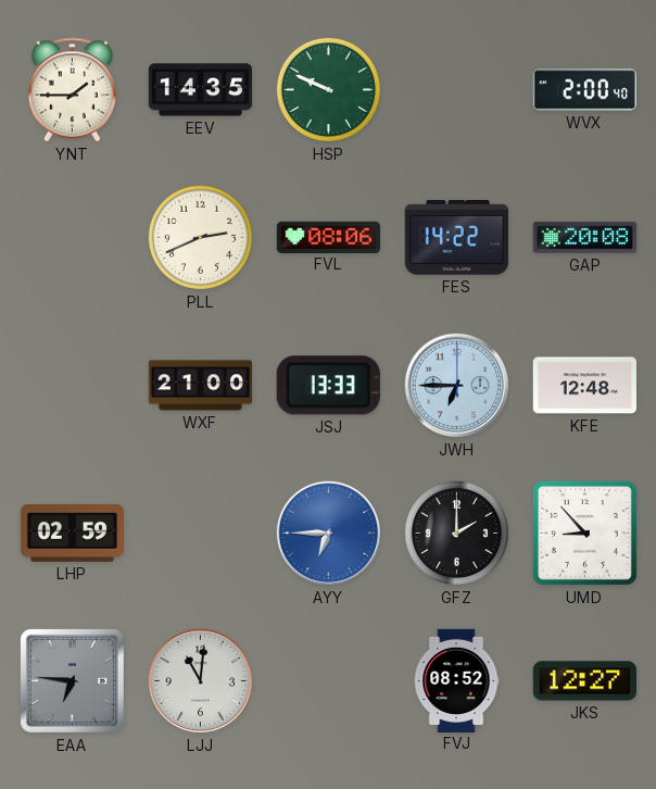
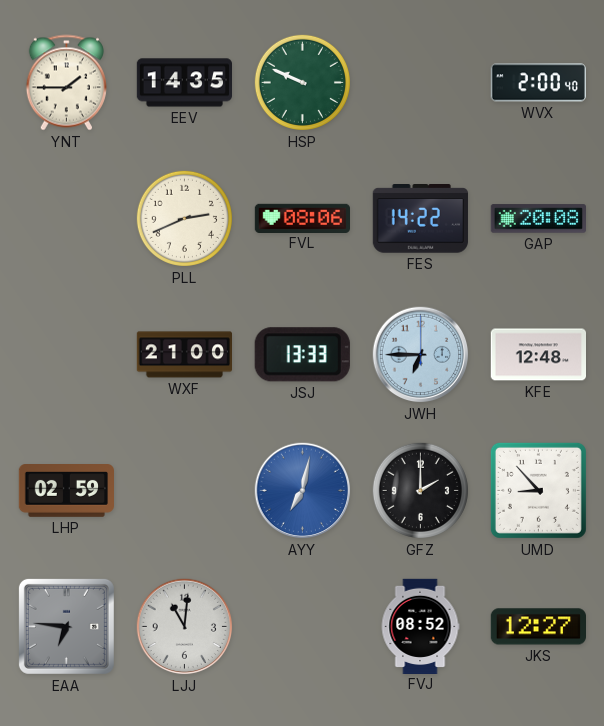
AYY: 6:45 -> 7:02 (303, 491)
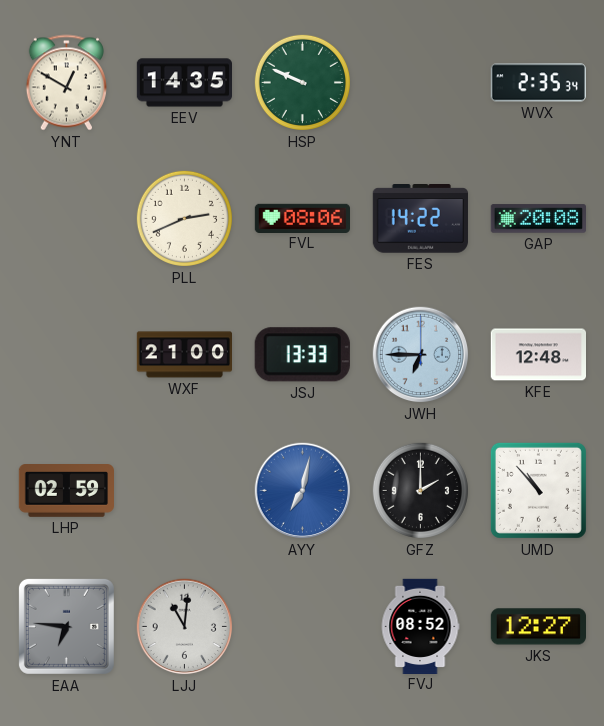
YNT: 1:45 -> 12:50 (66, 83)
WVX: 2:00 -> 2:35 (538, 83)
UMD: 8:53 -> 10:53 (538, 490)
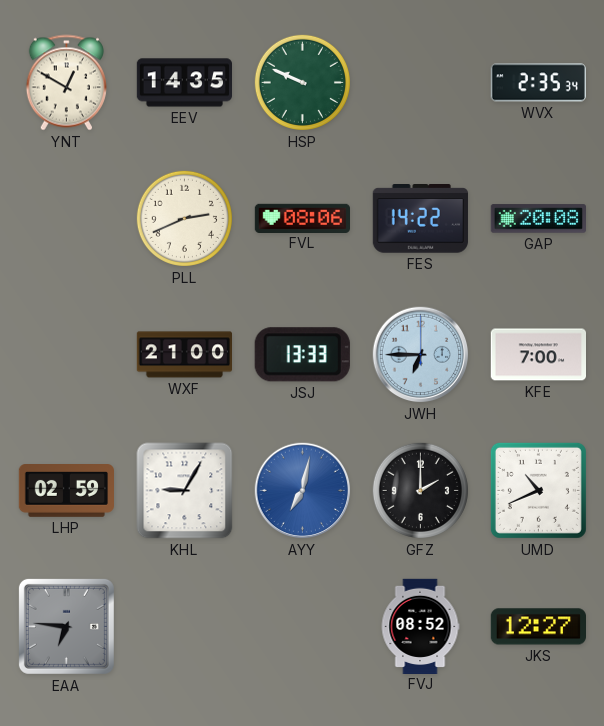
KFE: 12:48 -> 7:00 (538, 355)
KHL: none -> 9:05 (185, 491)
UMD: 10:53 -> 10:41 (538, 490)
LJJ: 11:01 -> none (185, 627)
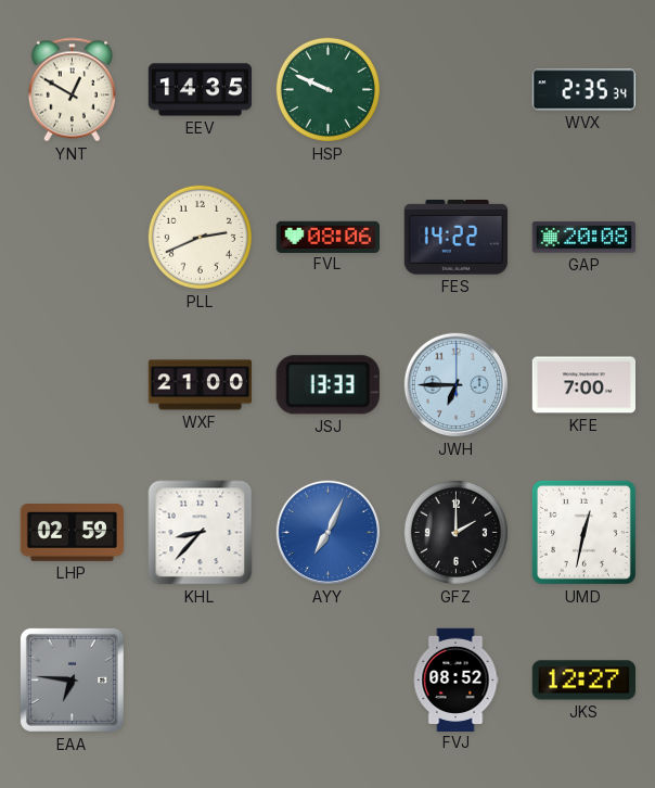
KHL: 9:05 -> 8:37 (201, 533)
AYY: 7:02 -> 7:04 (329, 533)
UMD: 10:41 -> 12:32 (583, 532)
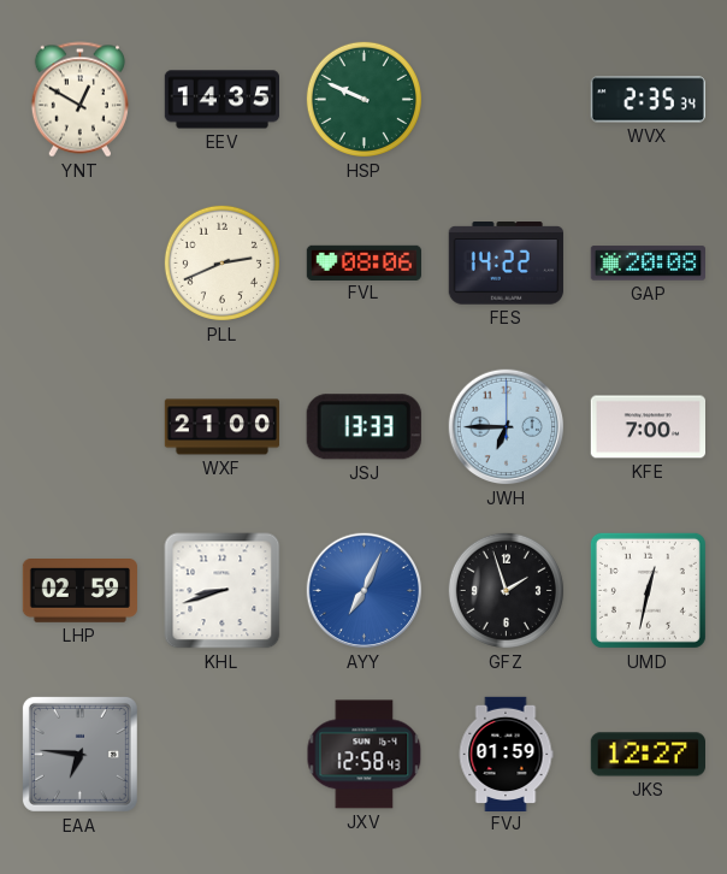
KHL: 8:37 -> 8:42 (223, 591)
GFZ: 2:00 -> 1:57 (506, 590)
JXV: none -> 12:58 (365, 755)
FVJ: 08:52 -> 01:59 (506, 754)
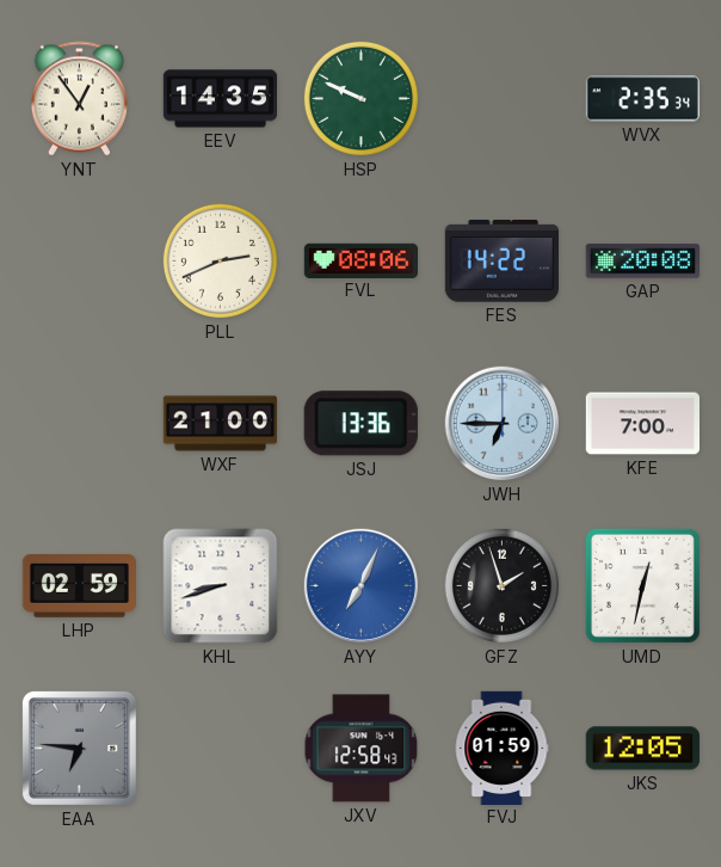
YNT: 12:50 -> 12:54 (79, 99)
JSJ: 13:33 -> 13:36 (360, 424)
JKS: 12:27 -> 12:05 (642, 749)
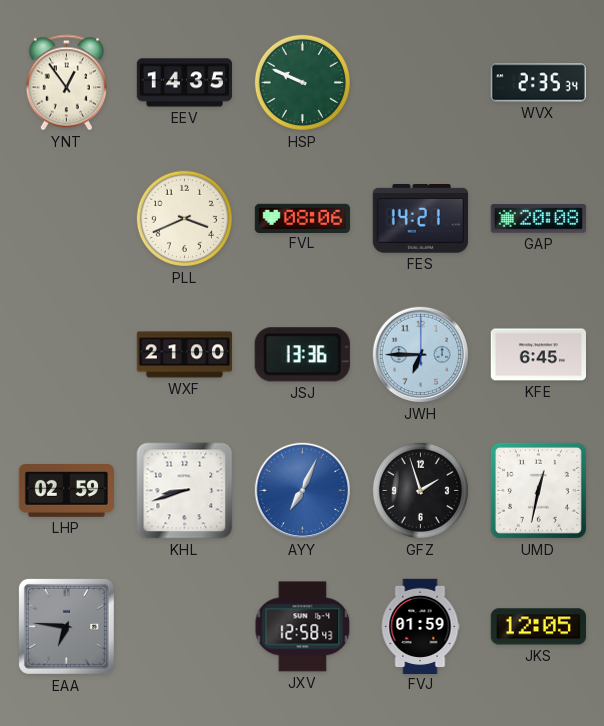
PLL: 2:41 -> 3:41 (184, 218)
FES: 14:22 -> 14:21 (420, 219)
KFE: 7:00 -> 6:45 (538, 355)
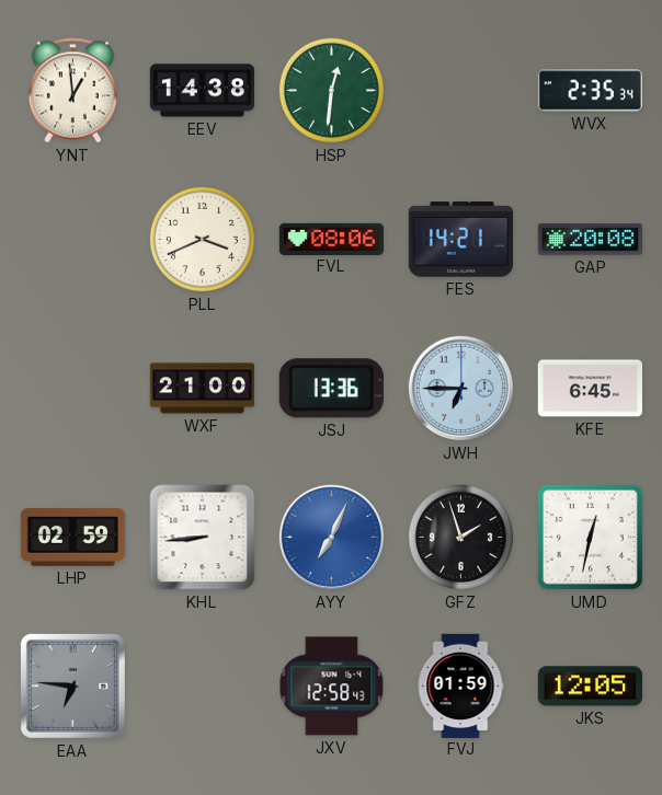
YNT: 12:54 -> 12:59 (72, 91)
EEV: 14:35 -> 14:38 (202, 91)
HSP: 9:49 -> 12:31 (331, 90)
KHL: 8:42 -> 8:44 (203, 538)
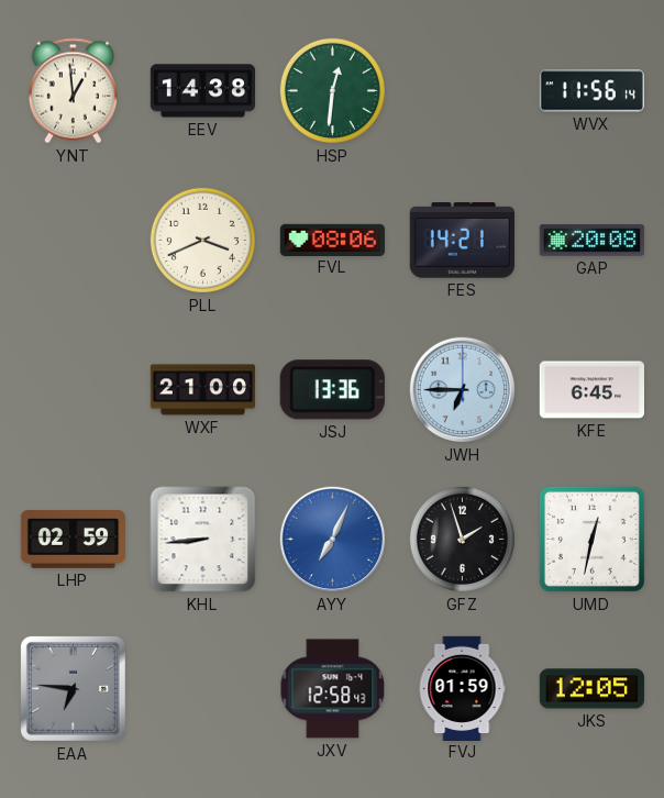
WVX: 2:35 -> 11:56 (591, 91)
